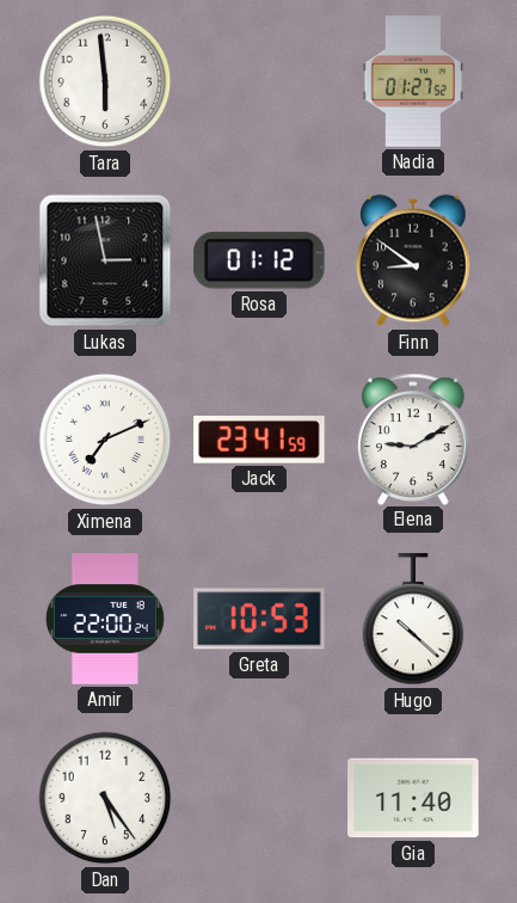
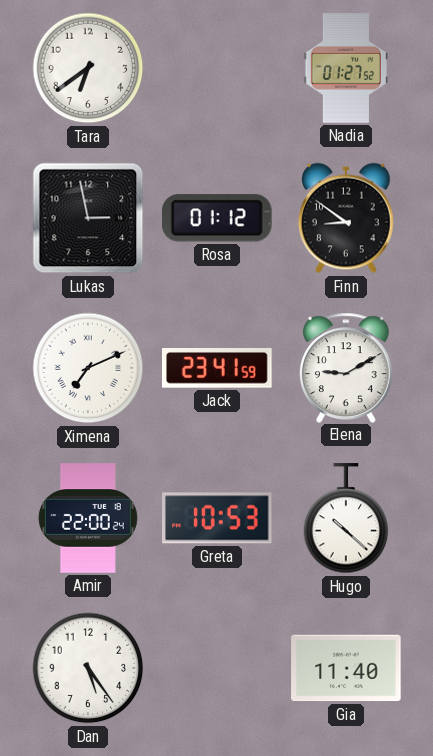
Tara: 5:59 -> 6:39 (88, 68)
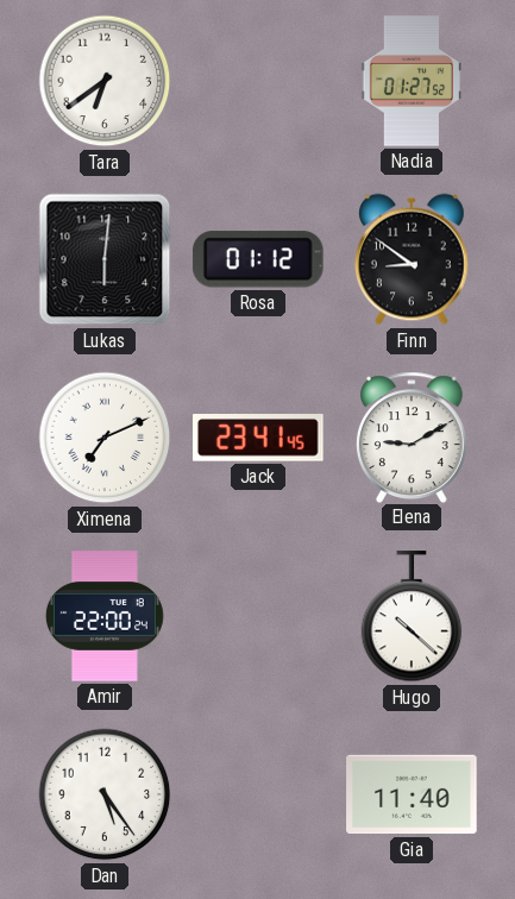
Lukas: 2:58 -> 6:01 (105, 259)
Jack: 23:41:59 -> 23:41:45 (259, 439)
Greta: 10:53 -> none (217, 518)
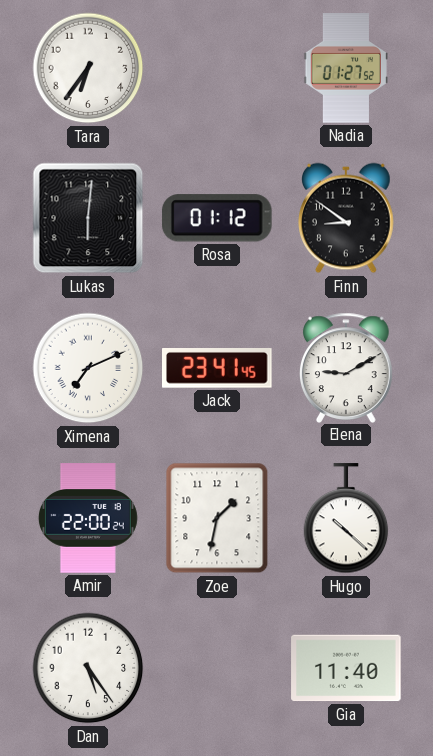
Tara: 6:39 -> 6:36 (88, 68)
Zoe: none -> 1:32 (217, 518)
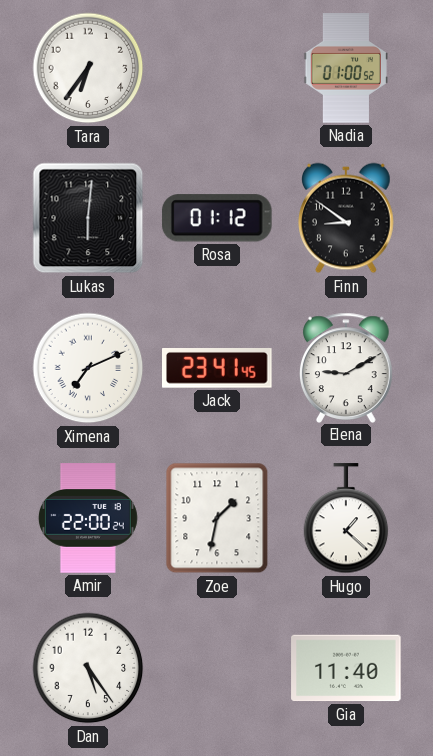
Nadia: 01:27 -> 01:00 (345, 68)
Hugo: 10:22 -> 1:22 (346, 519)
